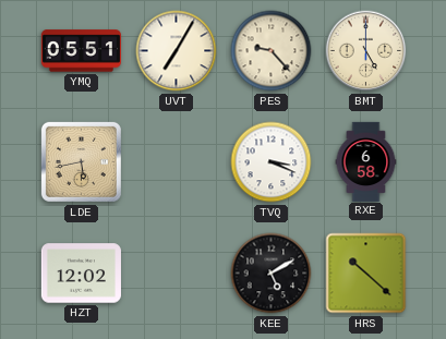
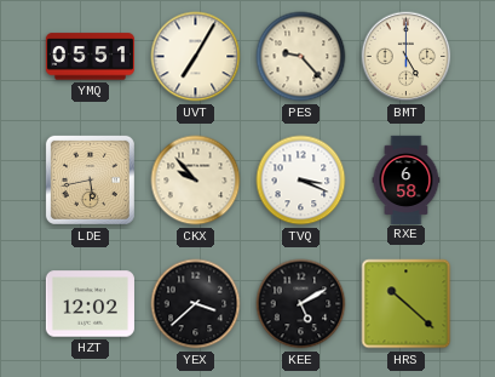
CKX: none -> 9:53 (196, 181)
YEX: none -> 3:38 (196, 304)
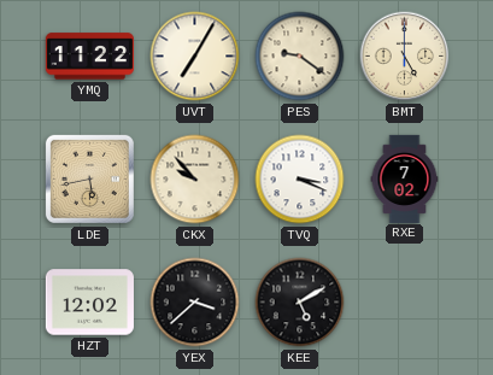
YMQ: 05:51 -> 11:22 (89, 57)
PES: 9:23 -> 9:21 (300, 57)
RXE: 6:58 -> 7:02 (405, 178)
HRS: 10:22 -> none (407, 304)
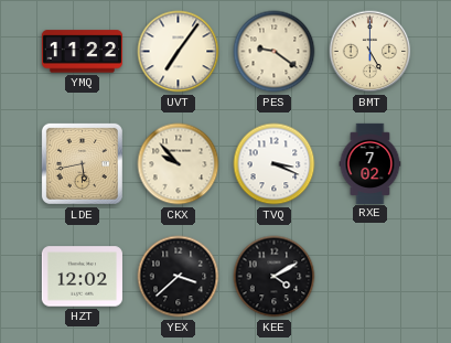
UVT: 7:05 -> 7:06 (179, 52)
KEE: 5:10 -> 4:10 (275, 277)
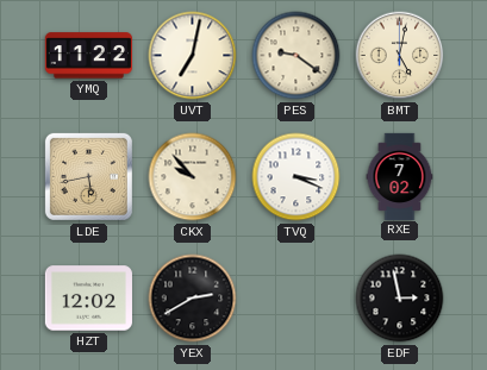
UVT: 7:06 -> 7:02 (193, 56)
BMT: 5:00 -> 5:02 (400, 56)
YEX: 3:38 -> 2:40 (193, 299)
KEE: 4:10 -> none (275, 277)
EDF: none -> 2:58 (400, 299)
